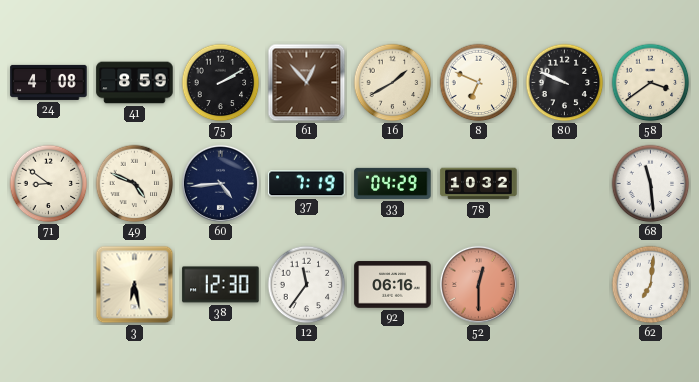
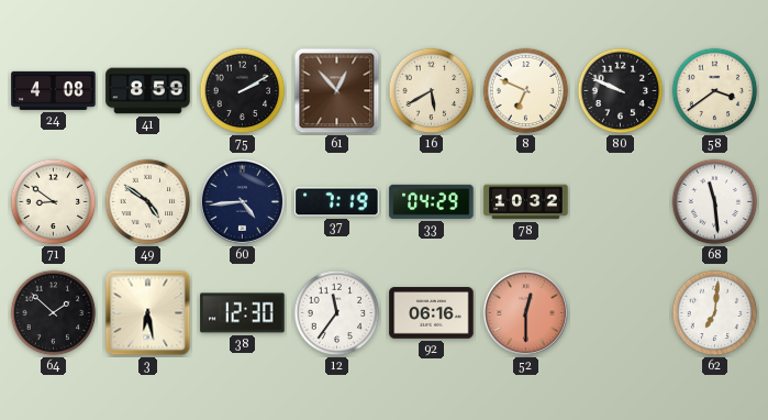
16: 1:40 -> 5:40 (432, 91)
49: 4:49 -> 4:51 (148, 202)
64: none -> 1:52 (54, 313)
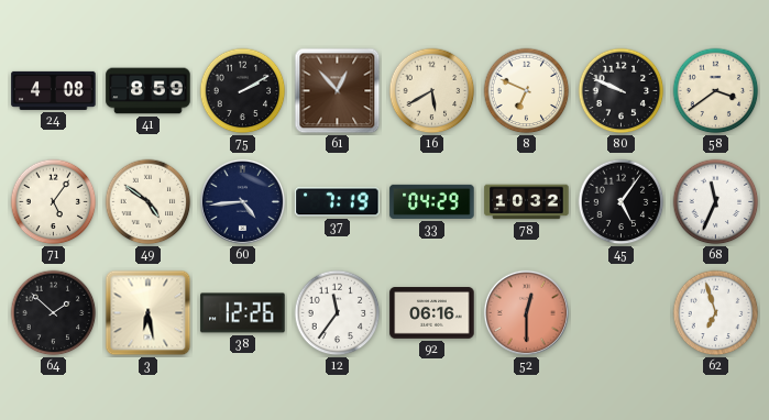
71: 8:51 -> 5:06 (54, 202)
45: none -> 5:06 (622, 202)
68: 11:29 -> 11:34 (716, 202)
38: 12:30 -> 12:26 (243, 313)
62: 7:01 -> 6:57 (716, 313)
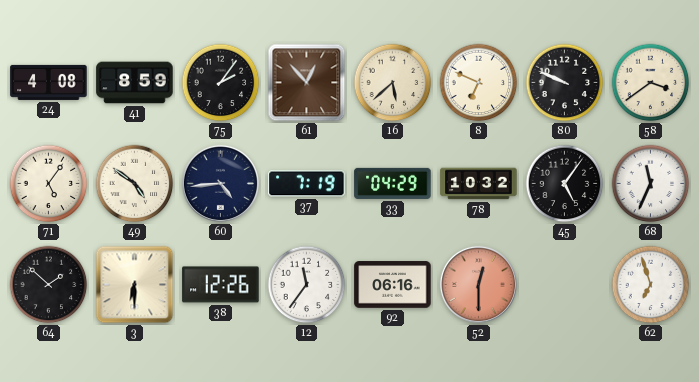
75: 2:10 -> 2:06 (221, 83)
16: 5:40 -> 5:38 (393, 83)
3: 6:28 -> 6:30 (135, 285)
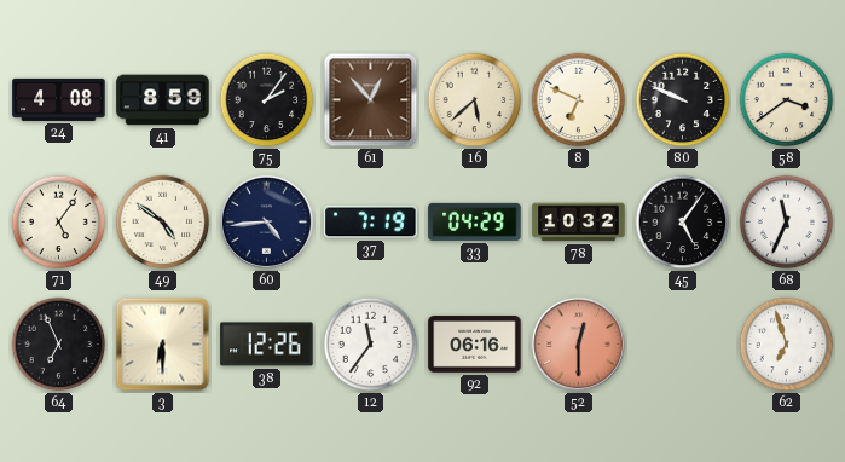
64: 1:52 -> 6:56 (59, 345)
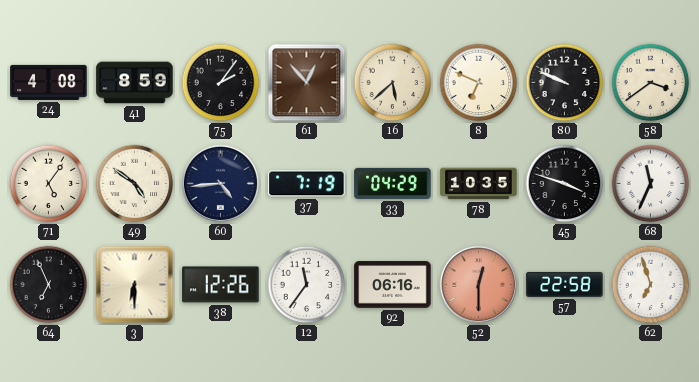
78: 10:32 -> 10:35 (479, 184)
45: 5:06 -> 3:48 (565, 184)
57: none -> 22:58 (565, 284)
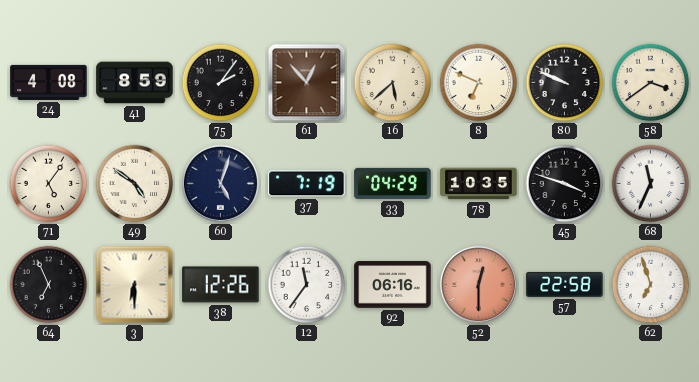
60: 4:44 -> 5:03 (220, 183)
